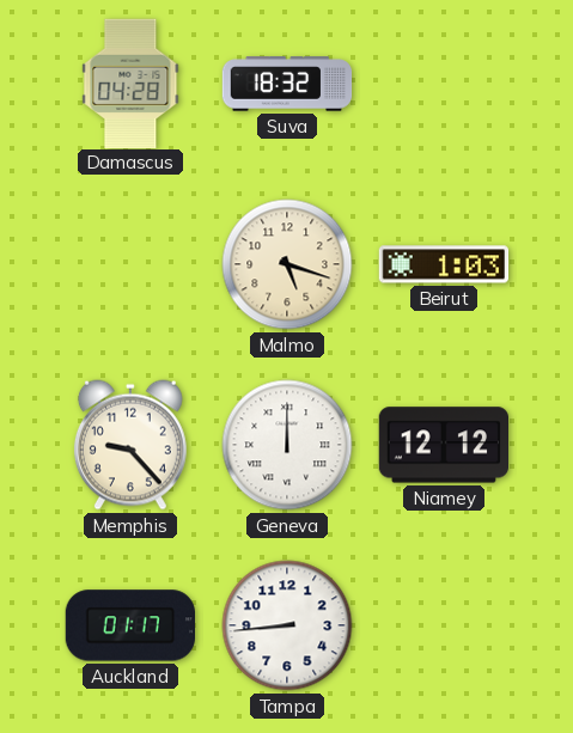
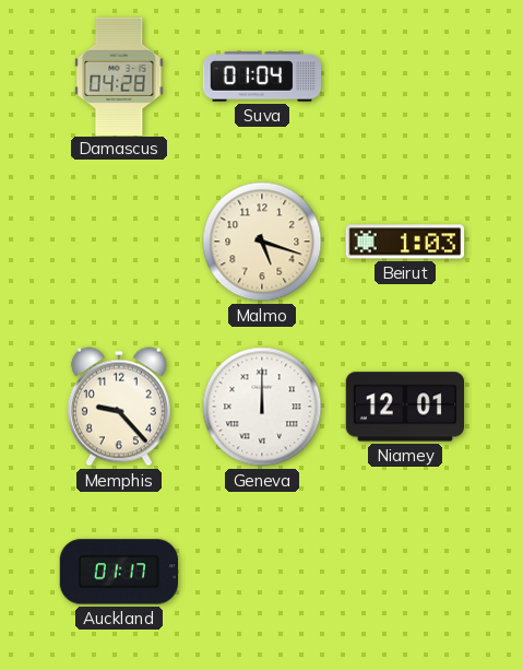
Suva: 18:32 -> 01:04 (262, 77)
Niamey: 12:12 -> 12:01 (404, 407)
Tampa: 8:44 -> none (287, 625)
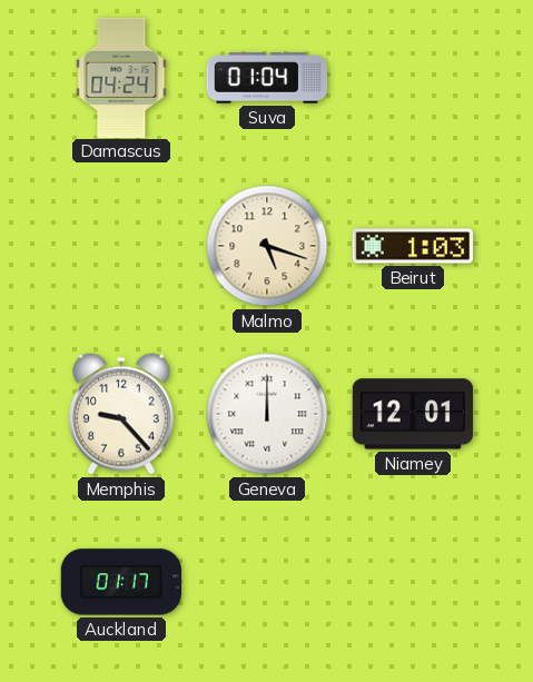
Damascus: 04:28 -> 04:24 (121, 77)
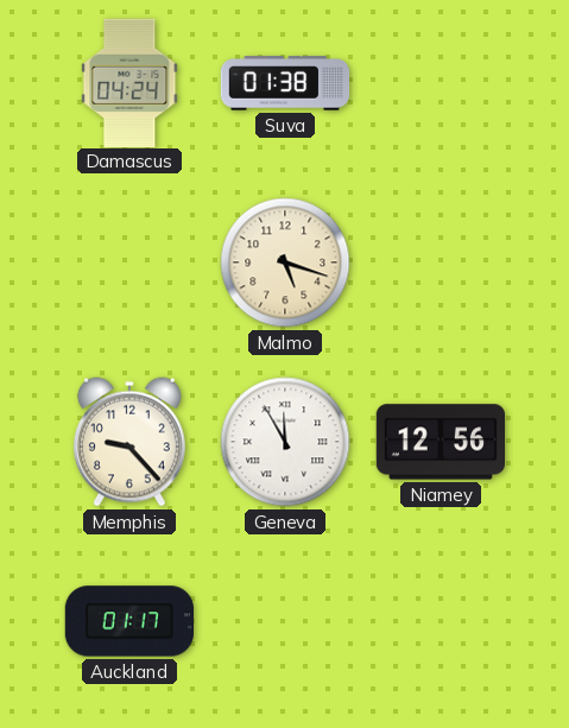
Suva: 01:04 -> 01:38 (285, 83)
Beirut: 1:03 -> none (413, 246)
Geneva: 12:00 -> 11:55 (285, 442)
Niamey: 12:01 -> 12:56 (440, 442)
